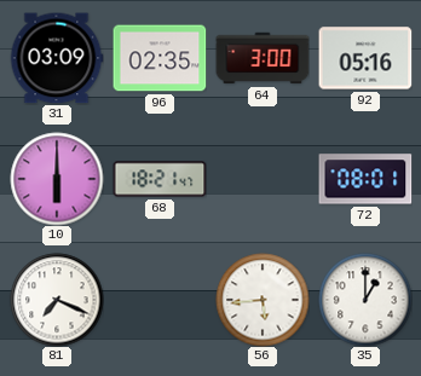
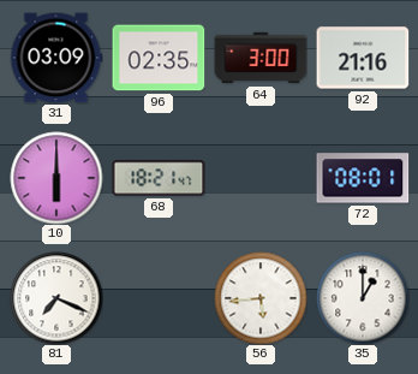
92: 05:16 -> 21:16 (363, 58)
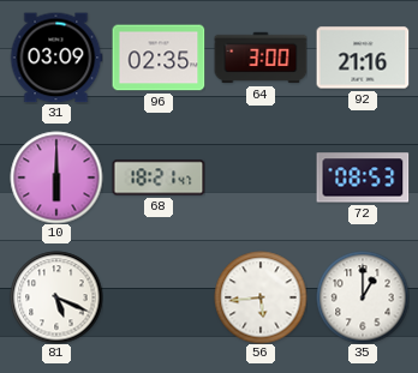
72: 08:01 -> 08:53 (363, 178)
81: 7:19 -> 5:19 (56, 297)
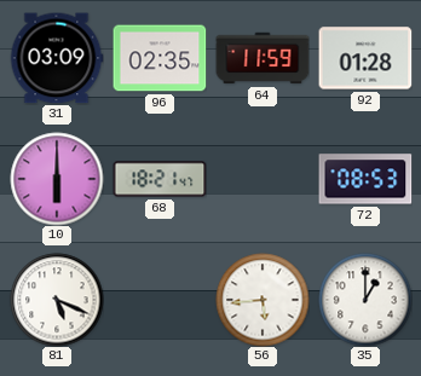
64: 3:00 -> 11:59 (263, 58)
92: 21:16 -> 01:28 (365, 58)
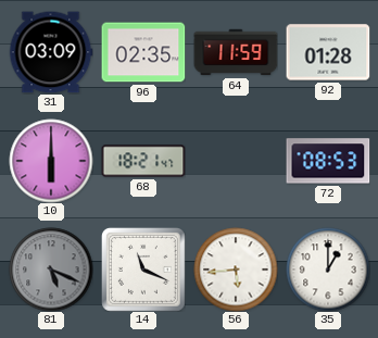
81 dial: white -> grey (51, 270)
14: none -> 11:19 (143, 270)
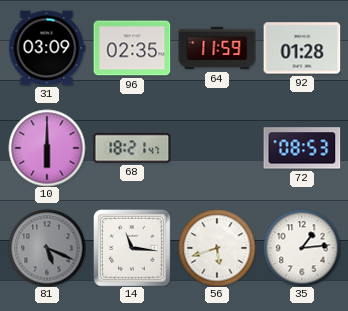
14: 11:19 -> 11:16 (132, 248)
56: 5:44 -> 5:42 (217, 248)
35: 1:00 -> 1:14 (302, 248)
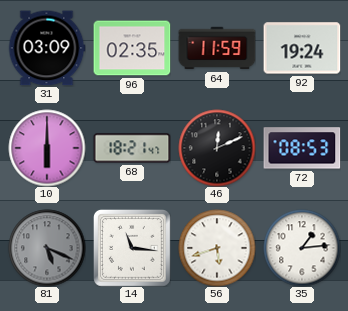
92: 01:28 -> 19:24 (302, 48)
46: none -> 12:11 (217, 148)
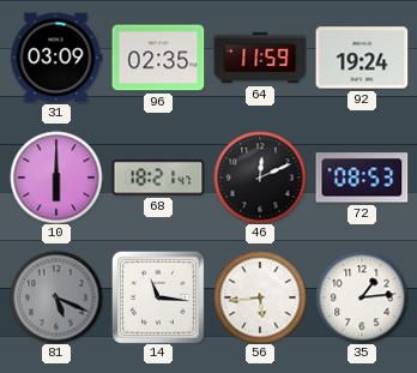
56: 5:42 -> 5:44 (260, 297)
